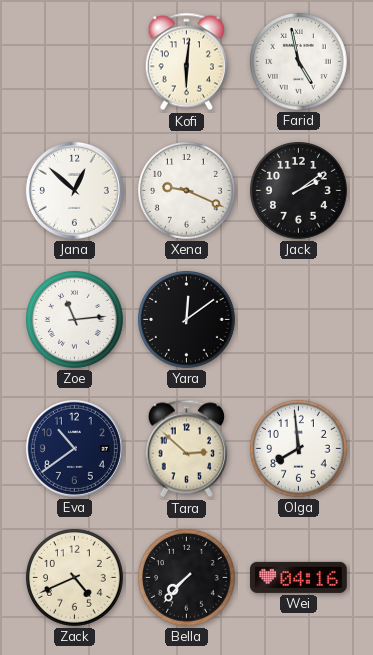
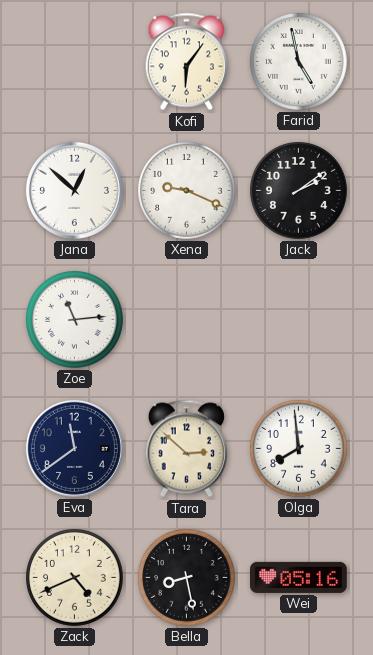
Kofi: 6:01 -> 6:06 (186, 62)
Yara: 12:09 -> none (187, 320)
Eva: 10:39 -> 11:39 (74, 448)
Bella: 7:37 -> 8:28 (187, 578)
Wei: 04:16 -> 05:16 (299, 577)
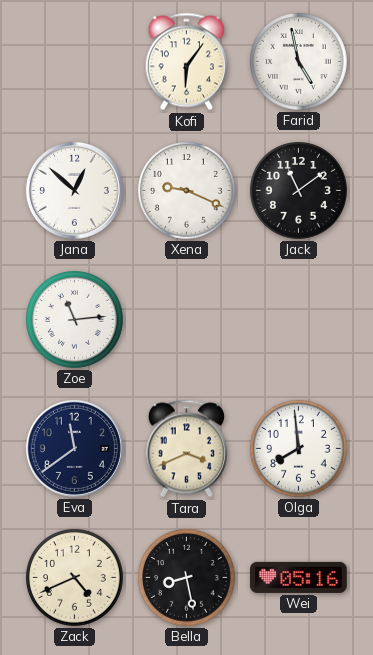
Jack: 2:09 -> 11:09 (299, 191)
Tara: 2:52 -> 3:41 (186, 449)
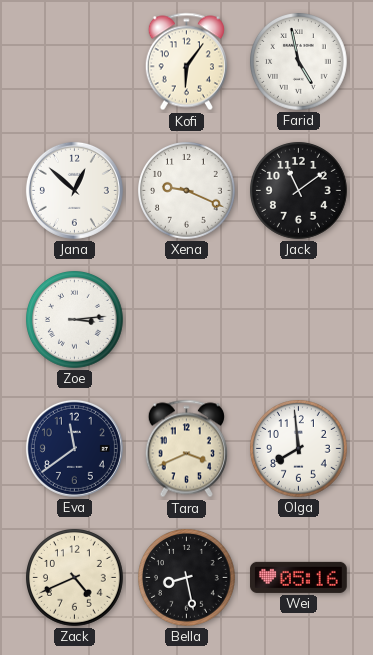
Zoe: 11:14 -> 3:14 (75, 320)
